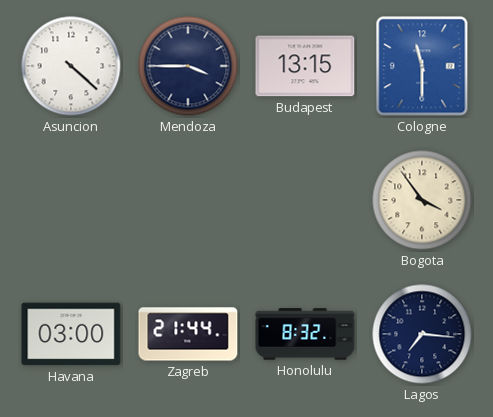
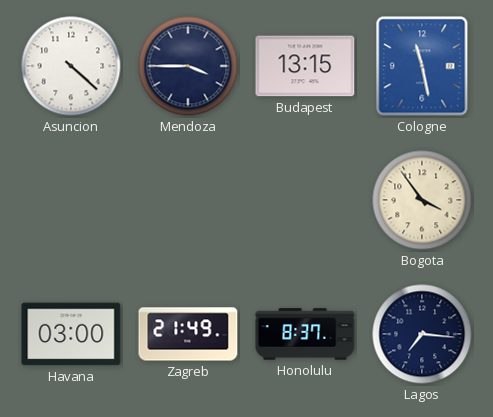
Cologne: 11:30 -> 11:28 (422, 66)
Zagreb: 21:44 -> 21:49 (188, 334)
Honolulu: 8:32 -> 8:37 (305, 334)
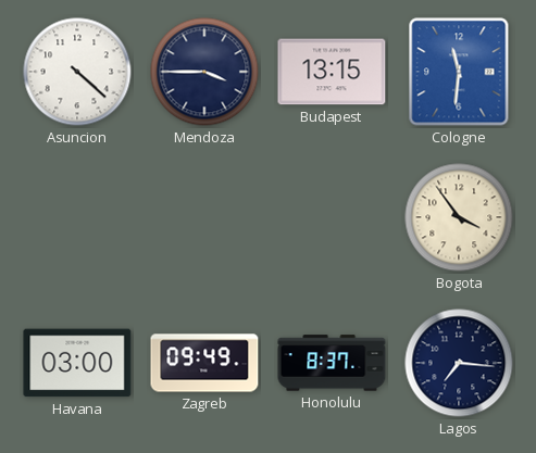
Cologne: 11:28 -> 11:31 (459, 72)
Zagreb: 21:49 -> 09:49 (204, 363)
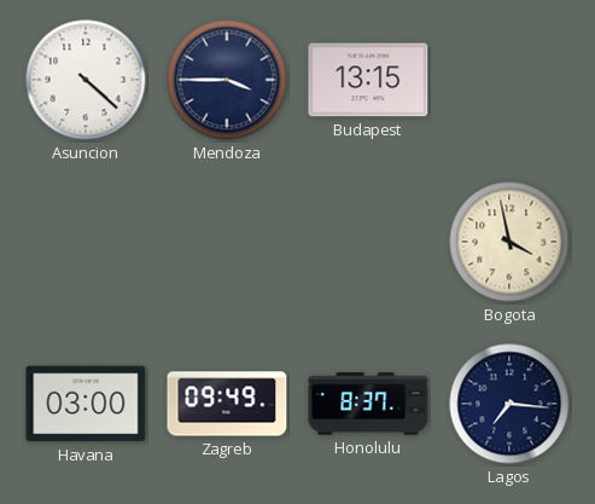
Cologne: 11:31 -> none (459, 72)
Bogota: 3:54 -> 3:58 (509, 242)
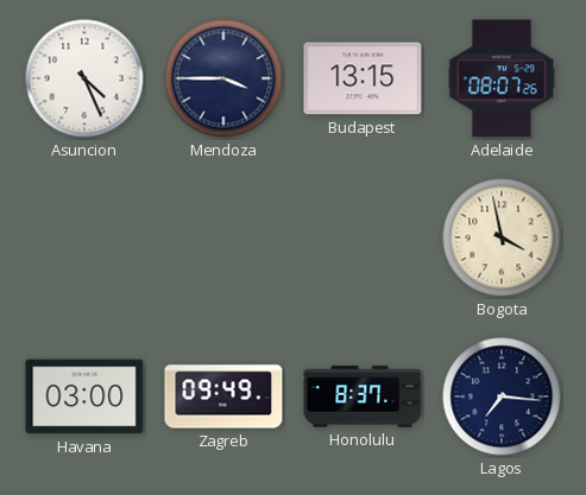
Asuncion: 4:22 -> 4:26 (84, 78)
Adelaide: none -> 08:07 (502, 78)
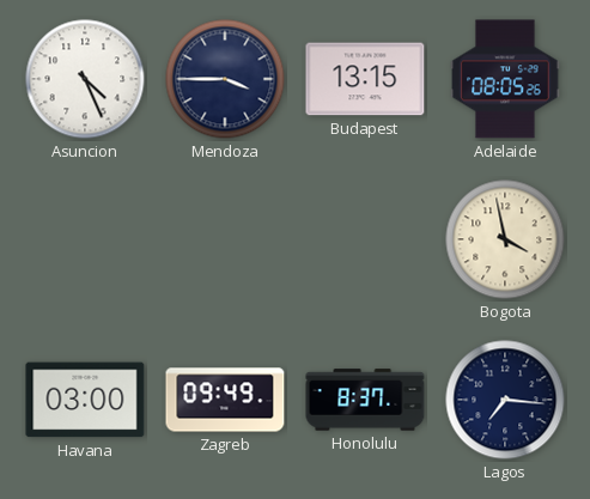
Adelaide: 08:07 -> 08:05 (505, 79)
